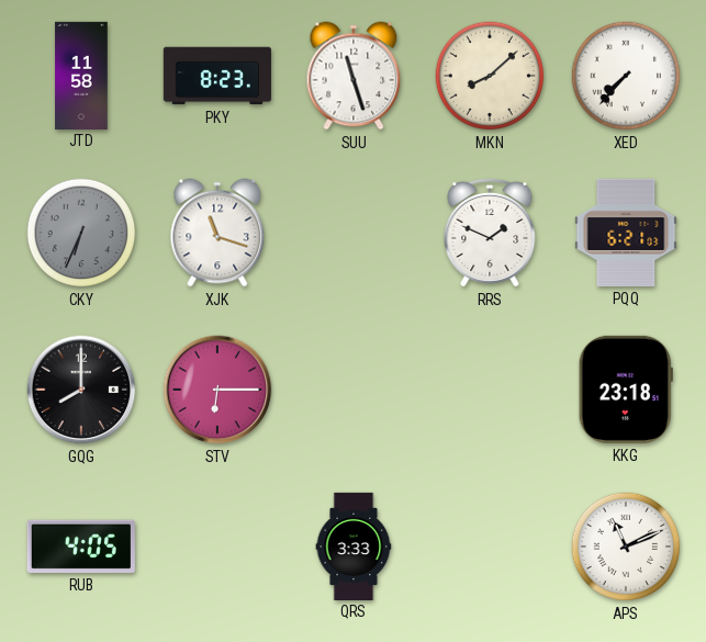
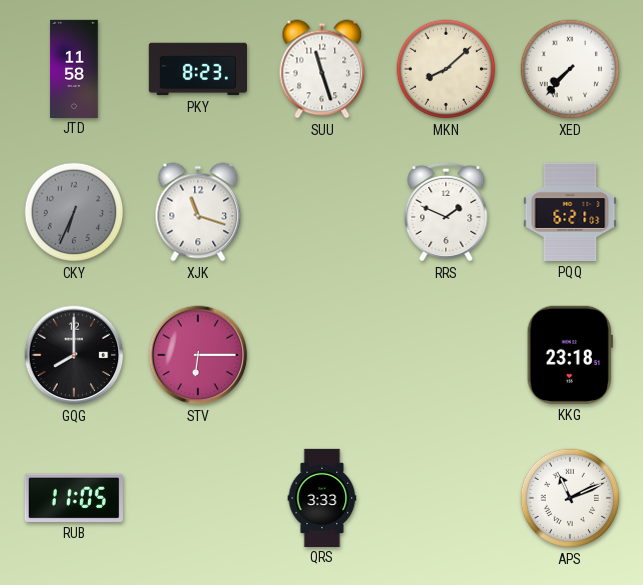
RUB: 4:05 -> 11:05 (74, 498)
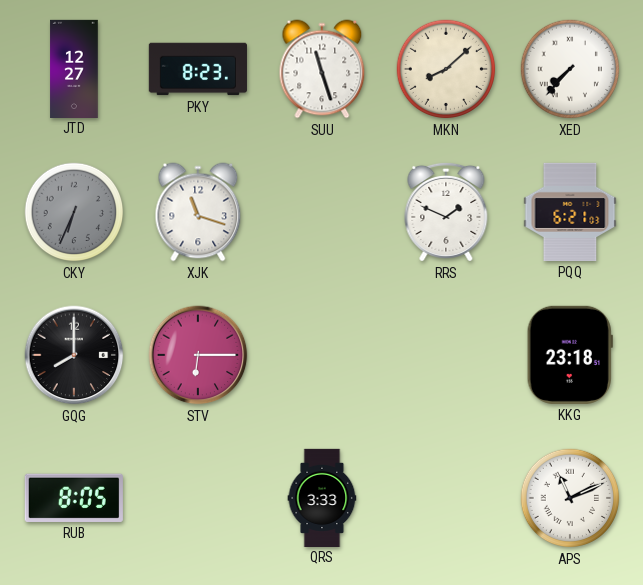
JTD: 11:58 -> 12:27 (74, 68)
RUB: 11:05 -> 8:05 (74, 498)
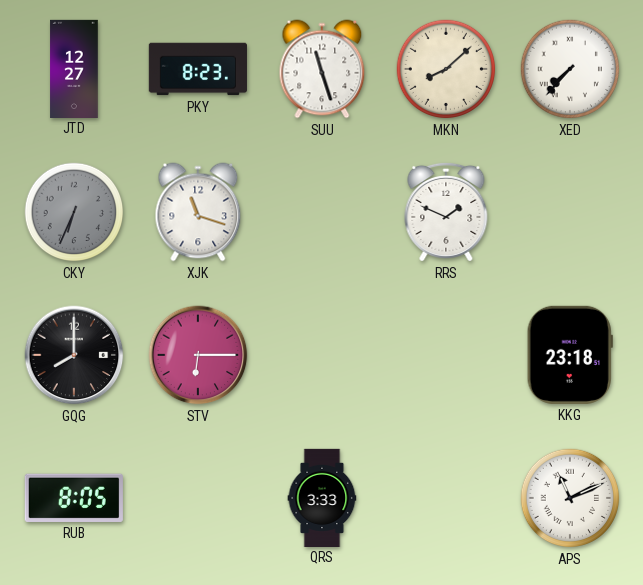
PQQ: 6:21 -> none (570, 212)
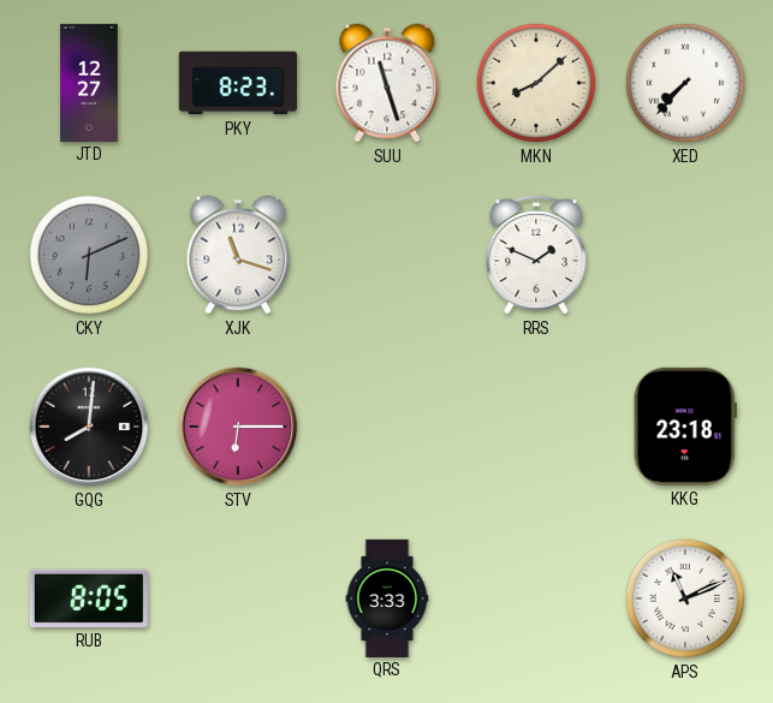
CKY: 6:34 -> 6:11 (89, 255)
GQG: 8:00 -> 8:01 (89, 427)
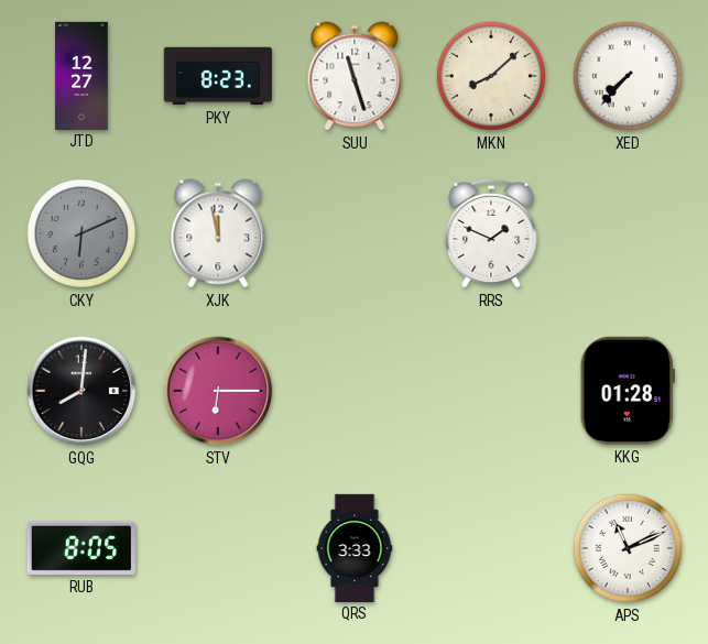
XJK: 11:18 -> 11:58 (218, 233)
KKG: 23:18 -> 01:28 (628, 391)
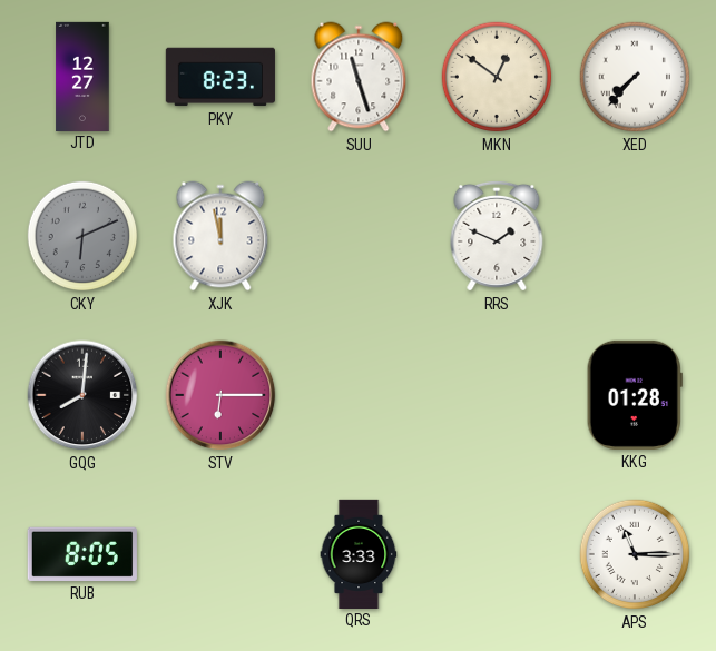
MKN: 8:08 -> 12:51 (497, 77)
APS: 11:11 -> 11:15 (635, 554)
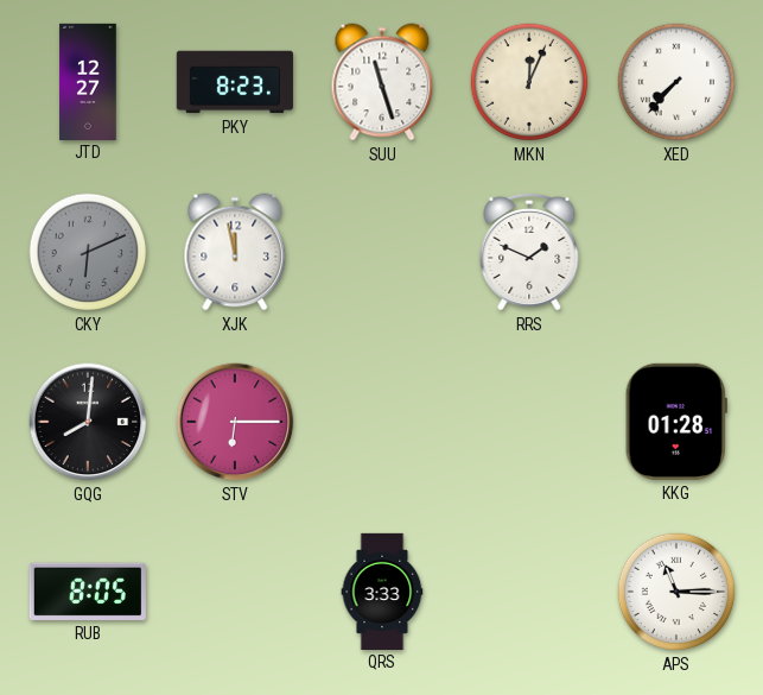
MKN: 12:51 -> 12:04 (529, 82)
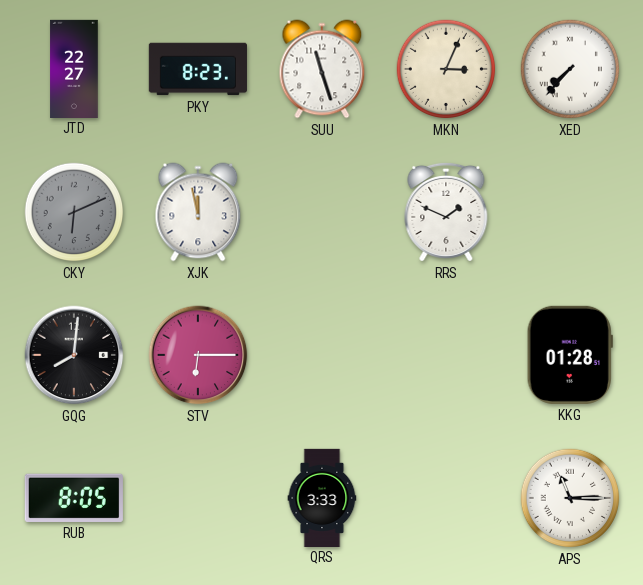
JTD: 12:27 -> 22:27 (74, 68)
MKN: 12:04 -> 3:04 (446, 69)
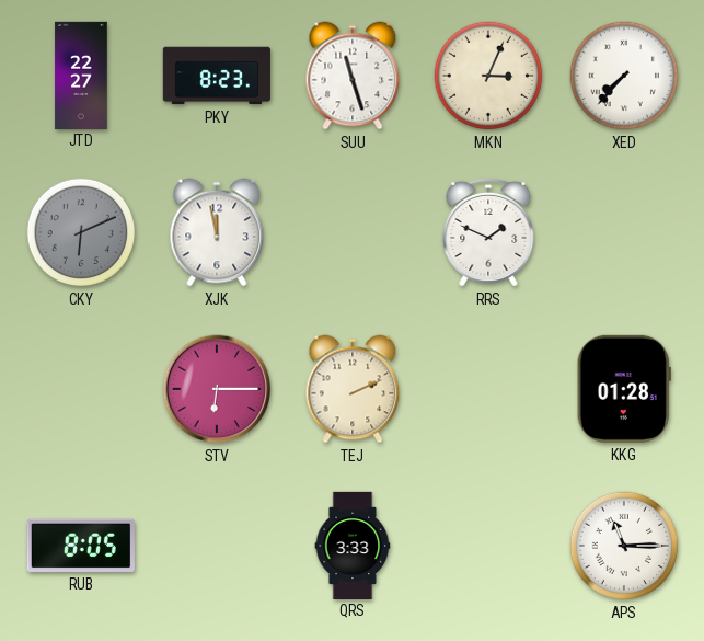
GQG: 8:01 -> none (74, 355)
TEJ: none -> 2:11 (353, 389)
